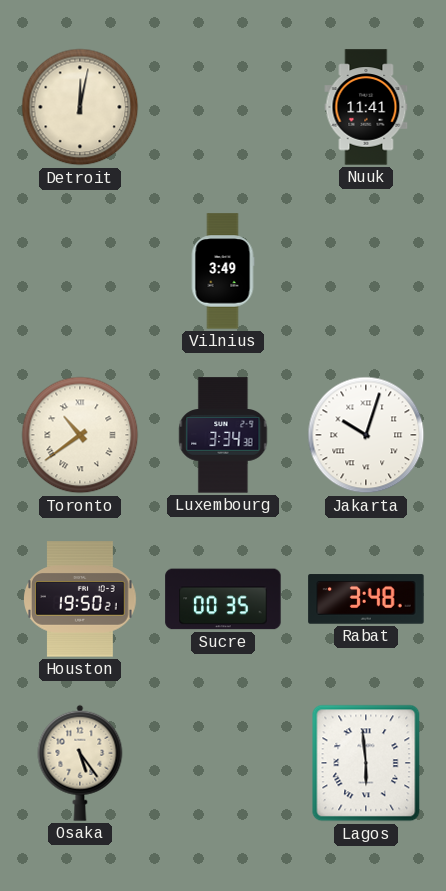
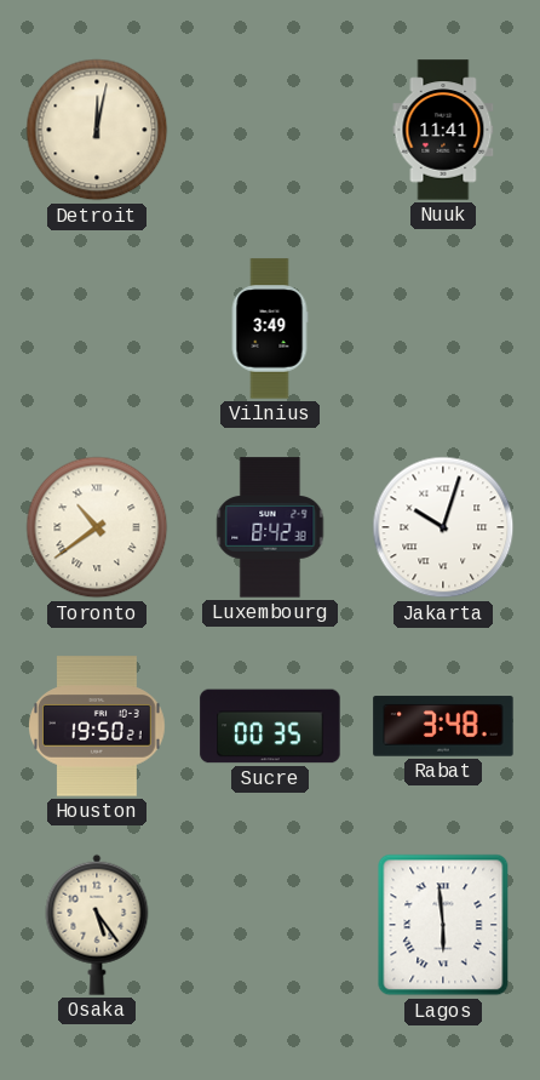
Luxembourg: 3:34 -> 8:42 (270, 527)
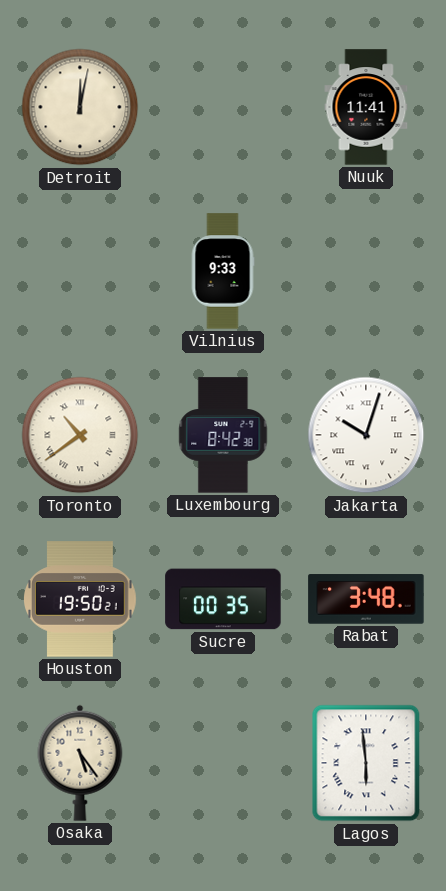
Vilnius: 3:49 -> 9:33 (223, 271)
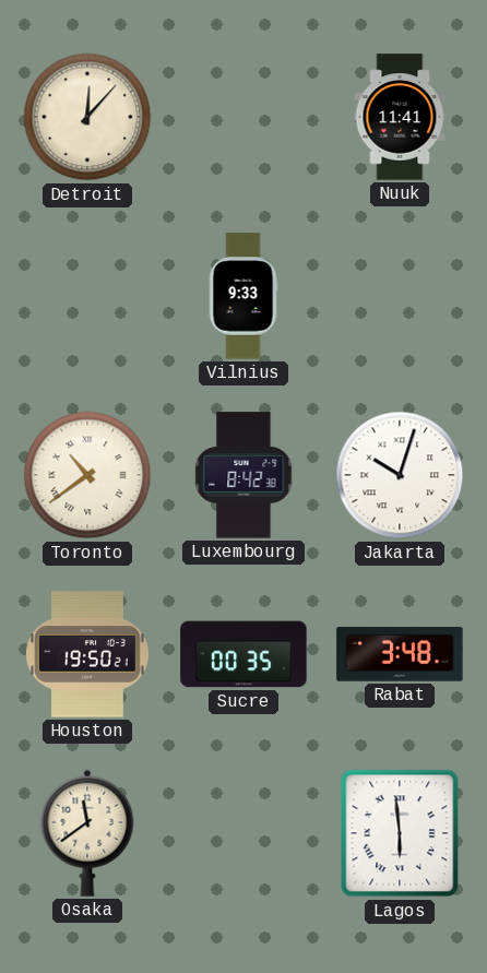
Detroit: 12:02 -> 12:07 (87, 117)
Osaka: 5:24 -> 11:39 (87, 833)
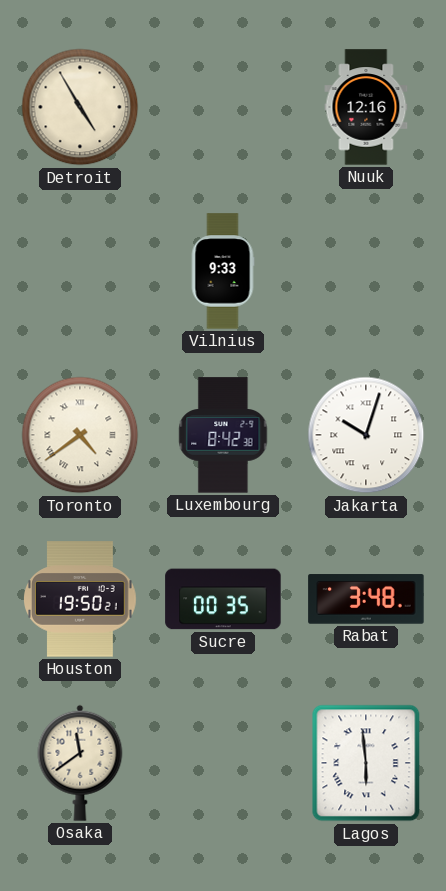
Detroit: 12:07 -> 4:55 (80, 107)
Nuuk: 11:41 -> 12:16 (366, 107)
Toronto: 10:39 -> 4:39 (80, 435)
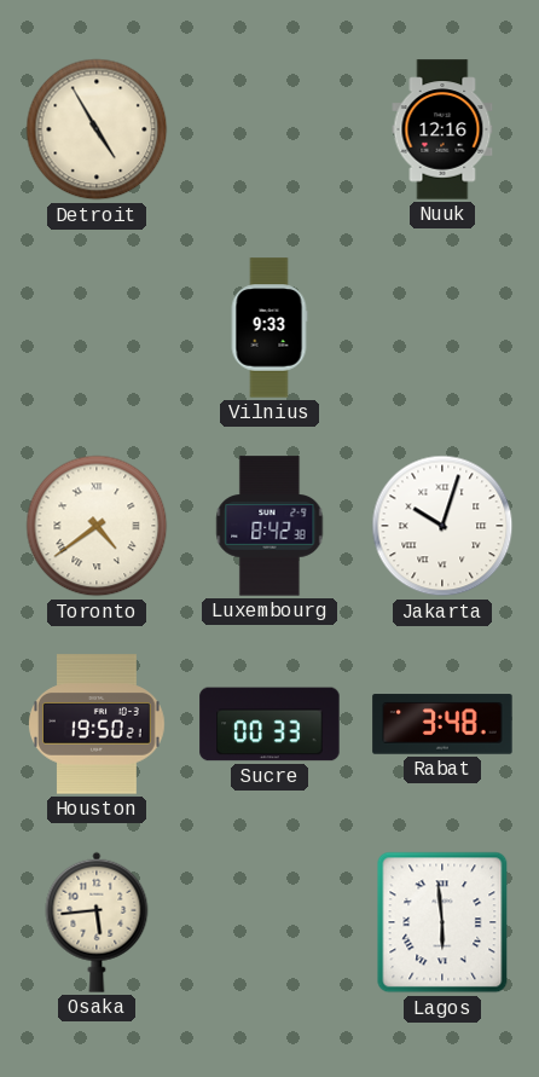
Sucre: 00:35 -> 00:33 (269, 724)
Osaka: 11:39 -> 5:44 (97, 922)
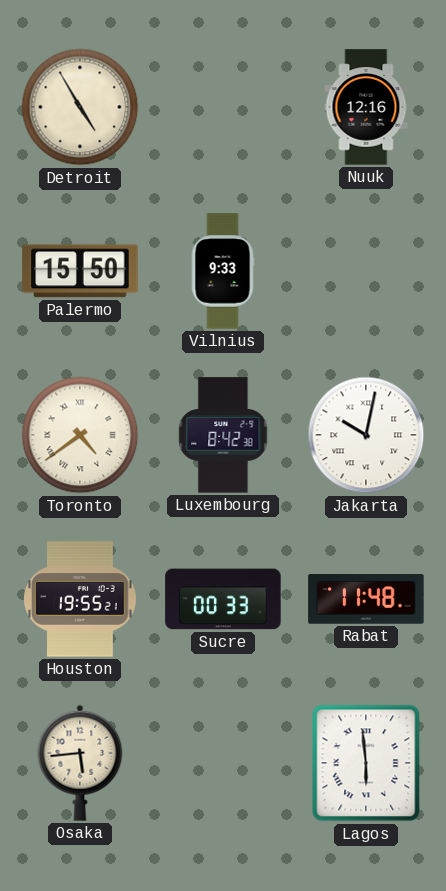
Palermo: none -> 15:50 (80, 271)
Jakarta: 10:03 -> 10:02 (366, 435)
Houston: 19:50 -> 19:55 (81, 599)
Rabat: 3:48 -> 11:48 (366, 599)
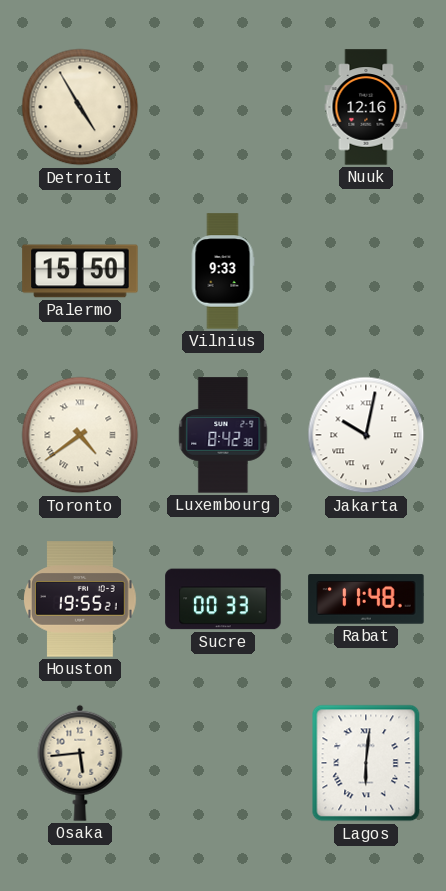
Lagos: 5:59 -> 6:01 (366, 763)
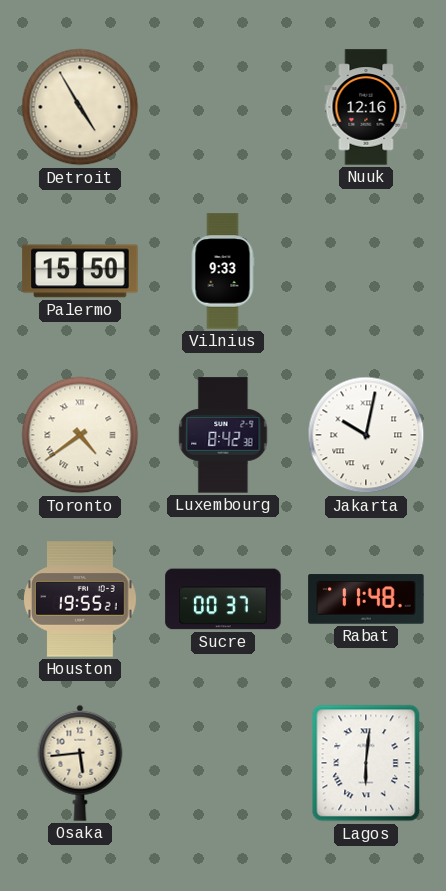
Sucre: 00:33 -> 00:37 (223, 599)
